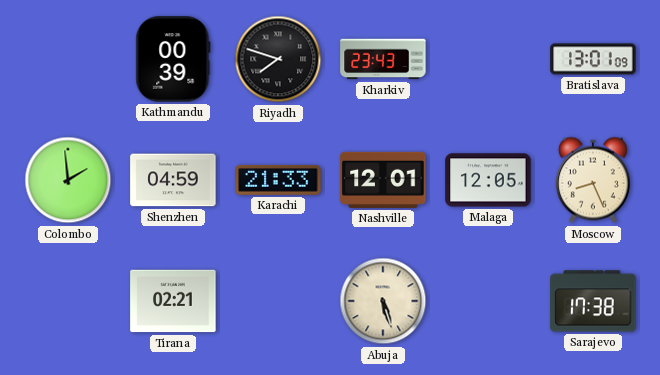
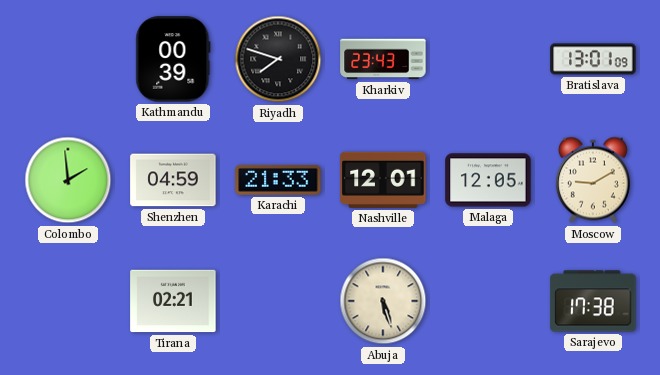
Moscow: 8:26 -> 9:10 (593, 180)
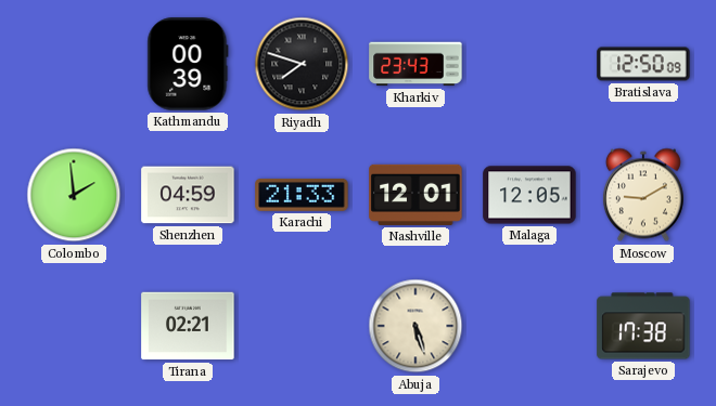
Bratislava: 13:01 -> 12:50 (643, 64)
